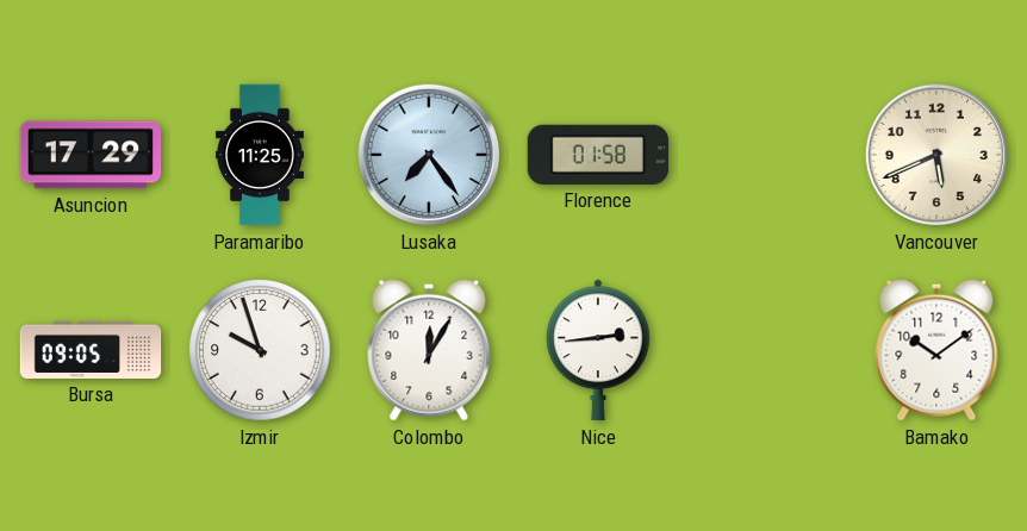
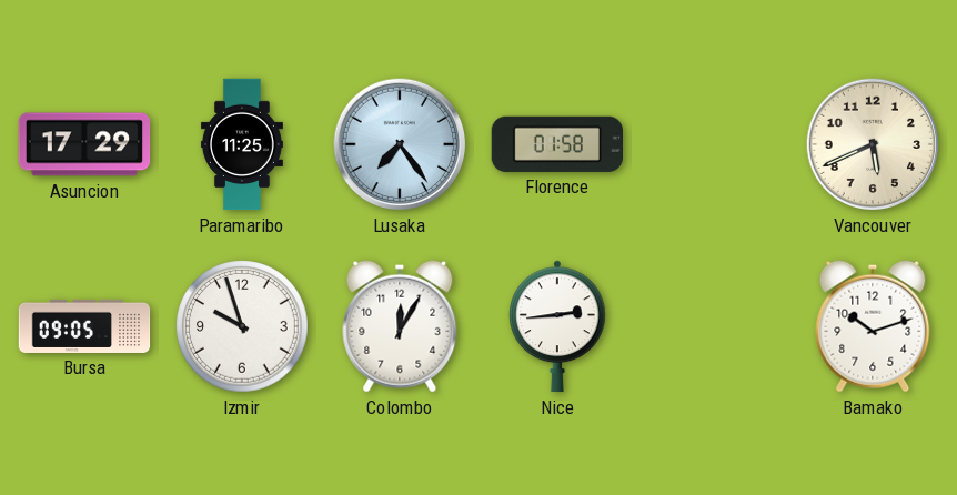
Bamako: 10:09 -> 10:12 (873, 326)
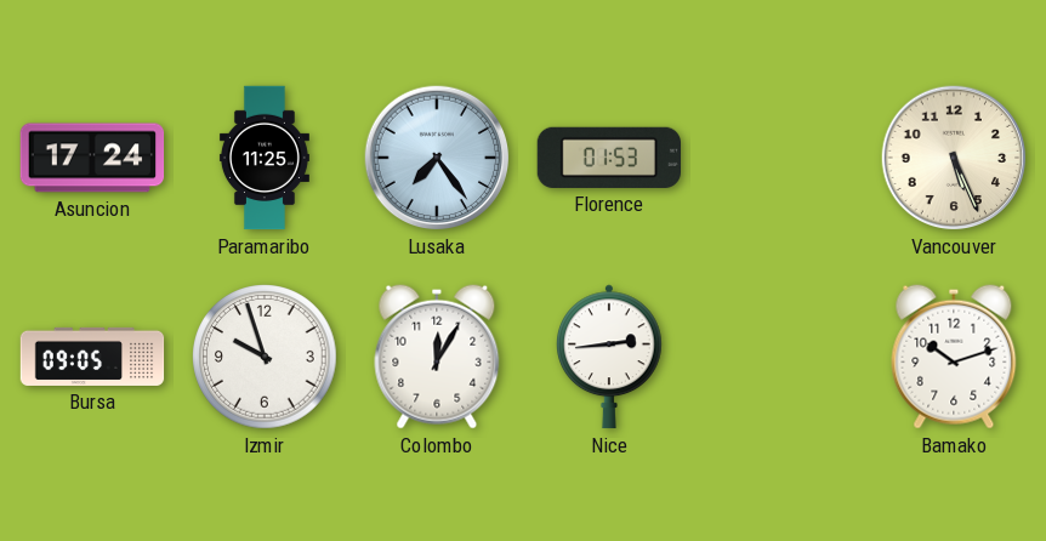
Asuncion: 17:29 -> 17:24 (92, 158)
Florence: 01:58 -> 01:53 (608, 158)
Vancouver: 5:41 -> 5:26 (954, 158)
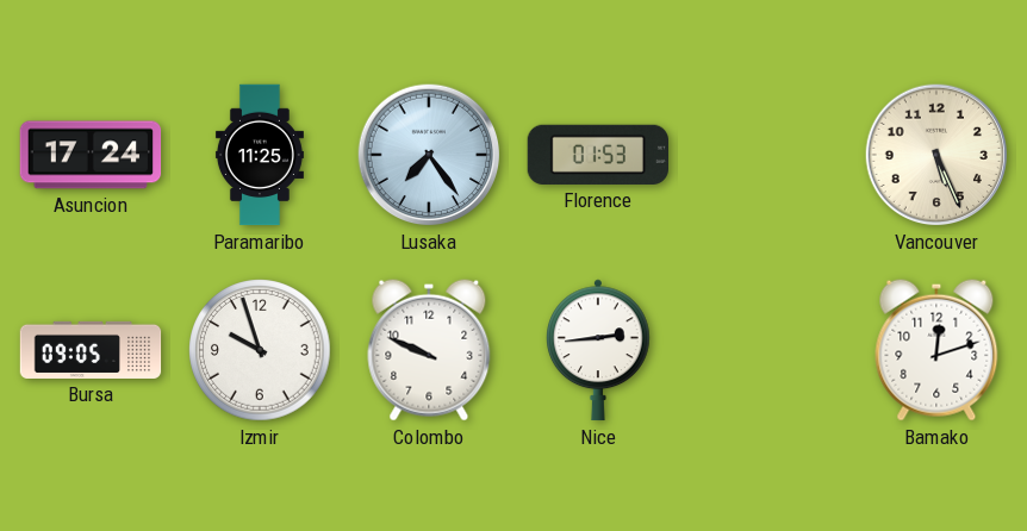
Colombo: 12:05 -> 9:49 (429, 350)
Bamako: 10:12 -> 12:12 (936, 350)
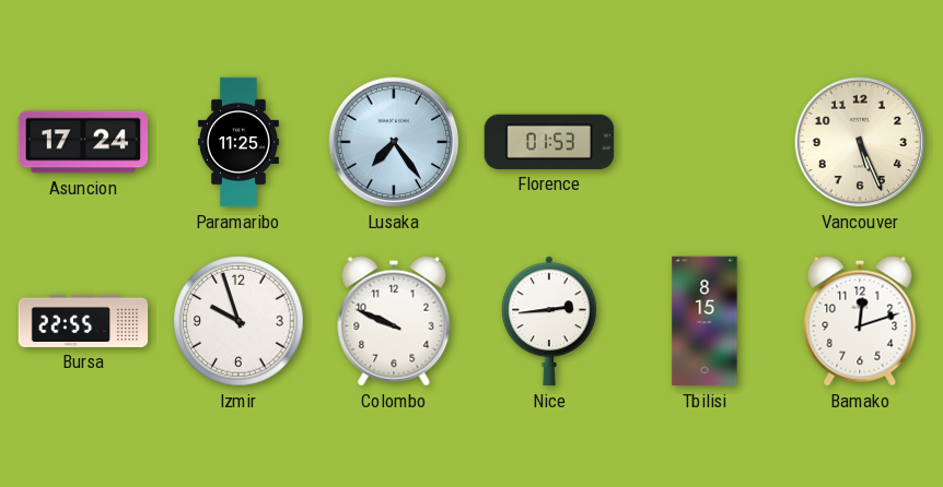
Bursa: 09:05 -> 22:55 (83, 321)
Tbilisi: none -> 8:15 (705, 321)
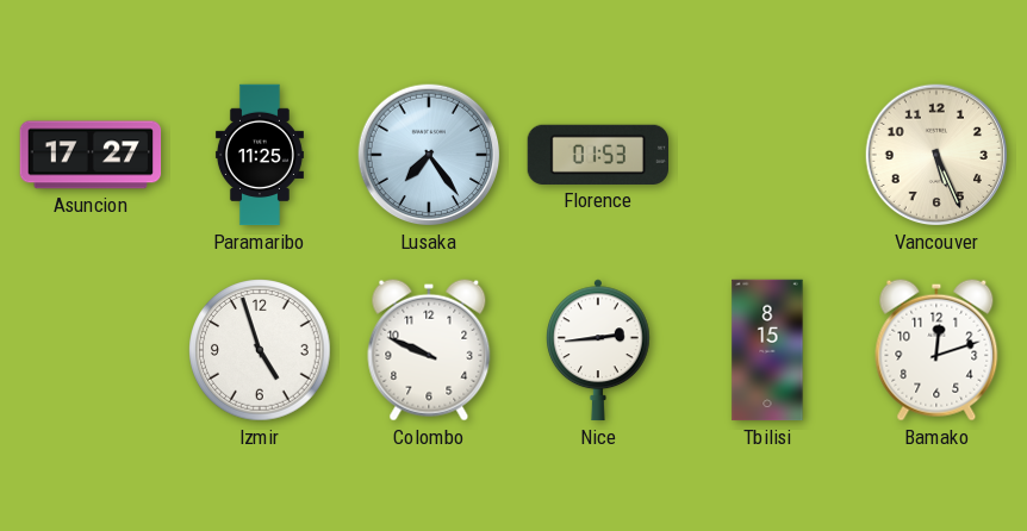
Asuncion: 17:24 -> 17:27 (91, 155)
Bursa: 22:55 -> none (83, 321)
Izmir: 9:57 -> 4:57 (260, 350)
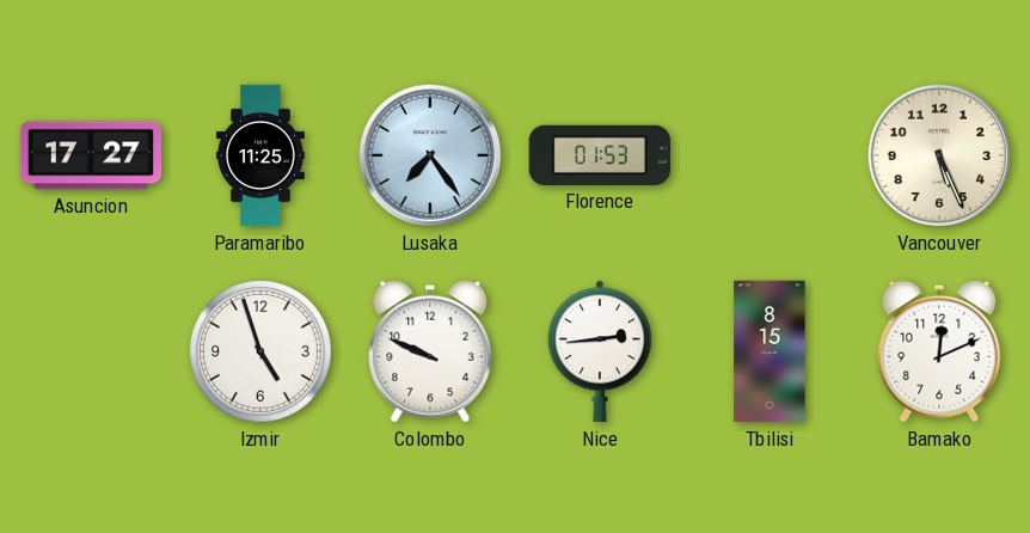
Bamako: 12:12 -> 12:11 (939, 351)
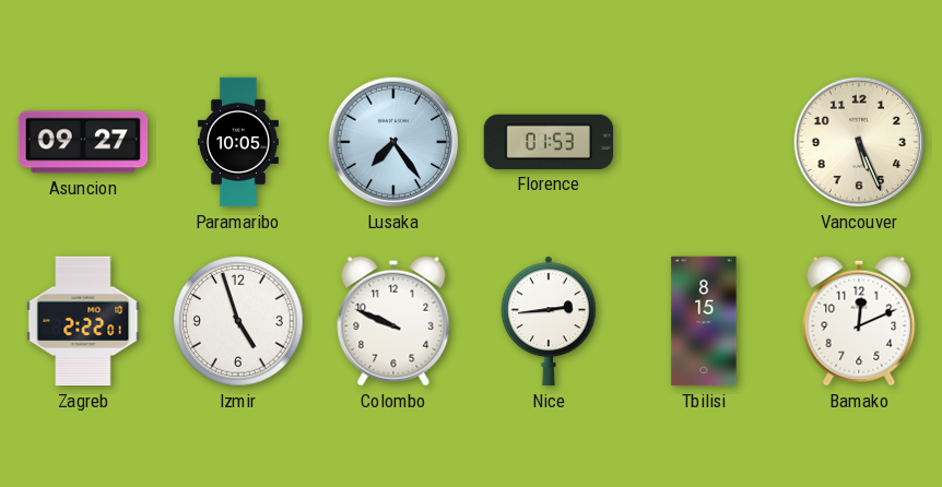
Asuncion: 17:27 -> 09:27 (83, 142)
Paramaribo: 11:25 -> 10:05 (238, 142)
Zagreb: none -> 2:22 (83, 321)
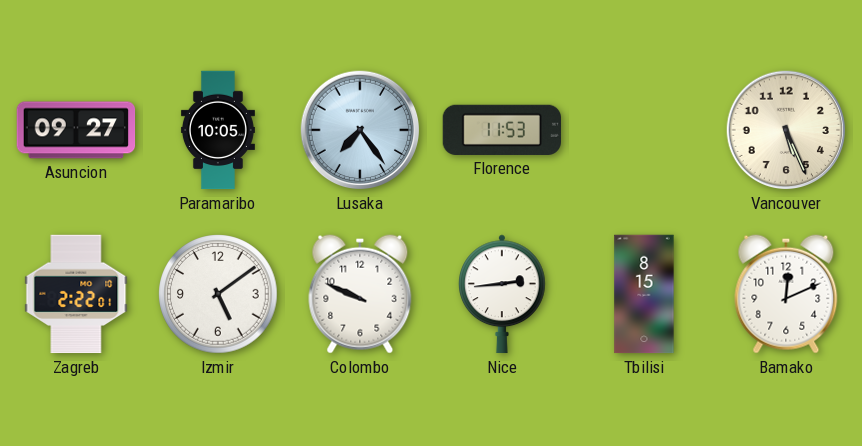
Florence: 01:53 -> 11:53 (501, 130)
Izmir: 4:57 -> 5:09 (218, 294)
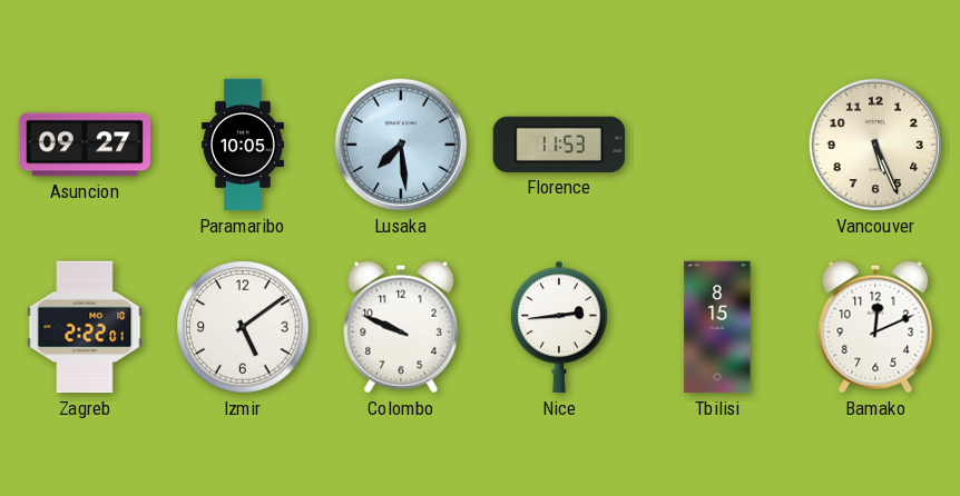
Lusaka: 7:24 -> 7:29 (401, 145)
